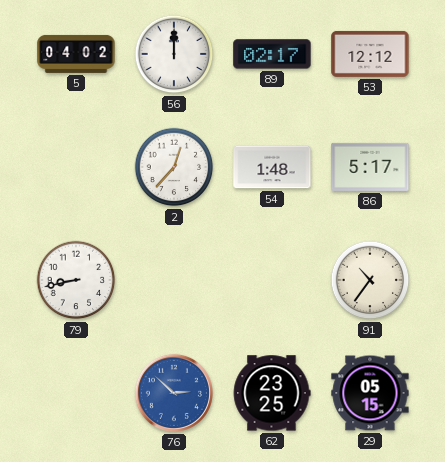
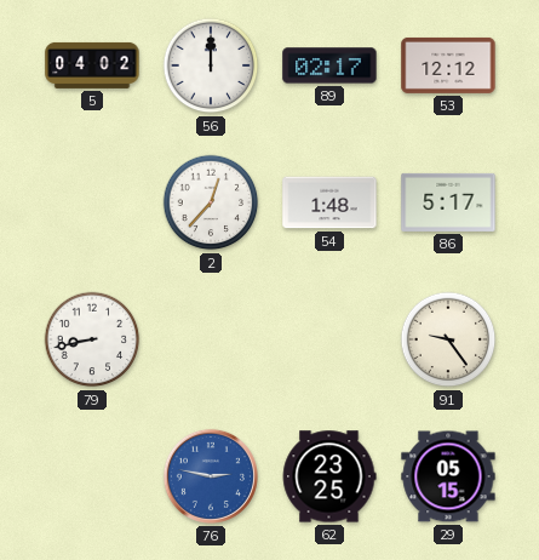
91: 10:36 -> 9:24 (448, 339)
76: 2:52 -> 2:47 (211, 476)
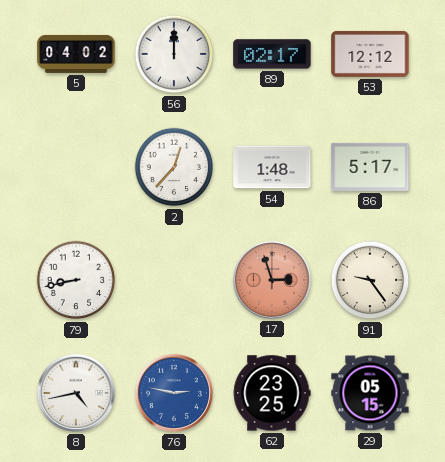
17: none -> 2:57 (272, 280)
8: none -> 4:43 (76, 393)
